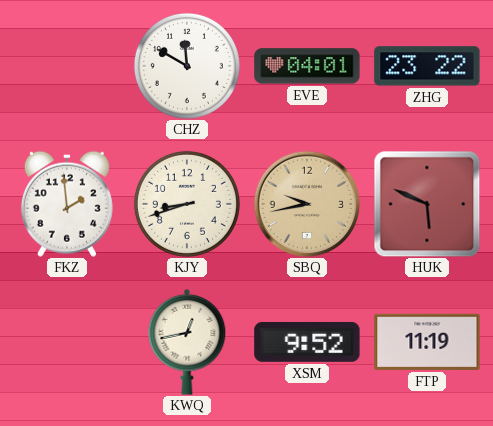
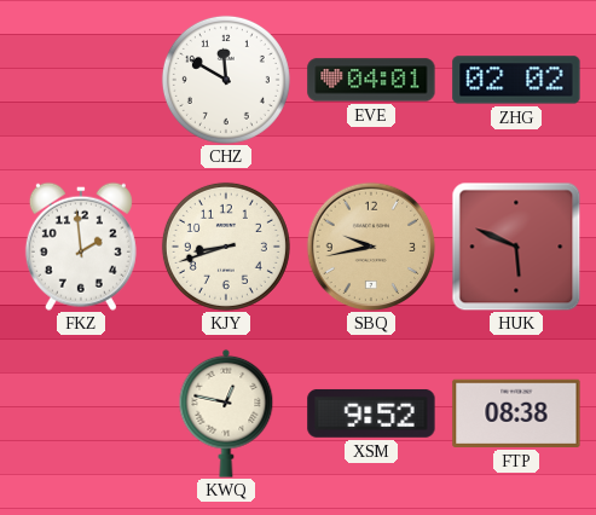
ZHG: 23:22 -> 02:02 (516, 80)
KWQ: 12:43 -> 12:47 (226, 413)
FTP: 11:19 -> 08:38 (516, 413)
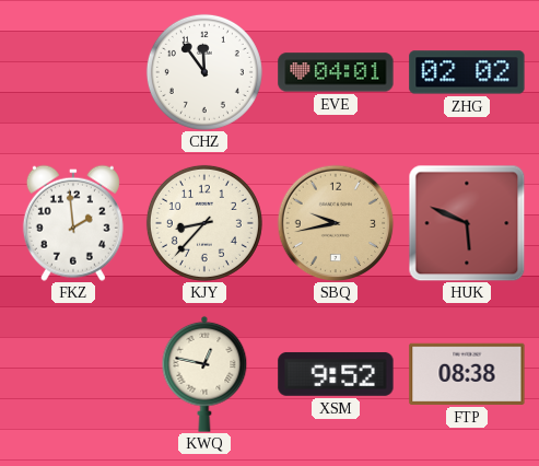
CHZ: 11:50 -> 11:54 (204, 72)
KJY: 8:42 -> 8:37 (204, 223)
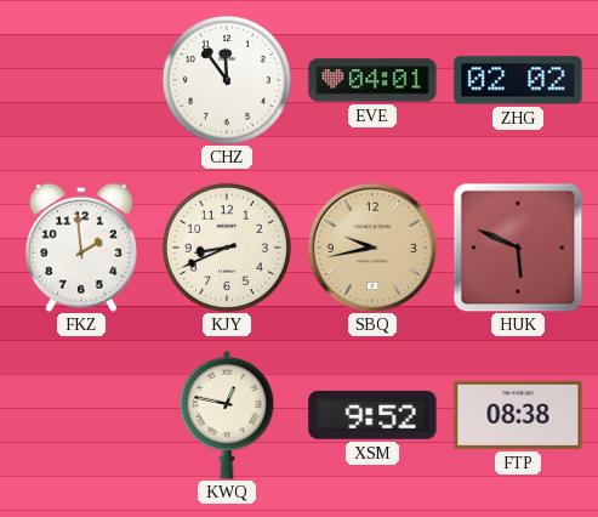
KJY: 8:37 -> 8:41 (227, 248)
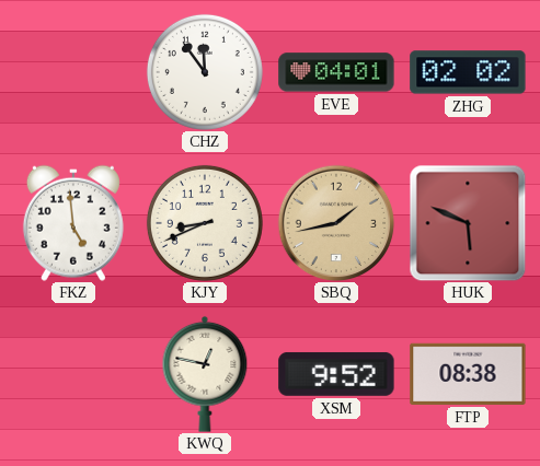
FKZ: 1:59 -> 4:59 (73, 223)
SBQ: 9:43 -> 1:43 (336, 223)
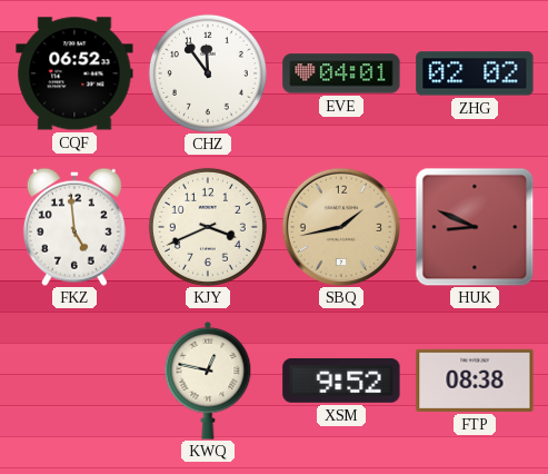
CQF: none -> 06:52 (74, 73)
KJY: 8:41 -> 3:41 (208, 227)
HUK: 5:49 -> 8:49 (475, 227)
